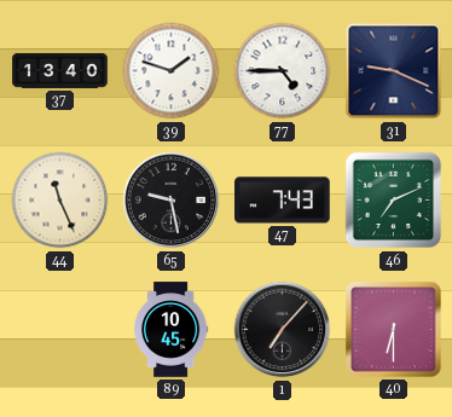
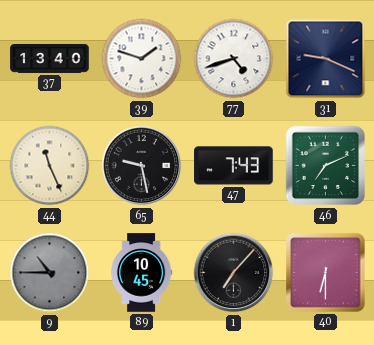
77: 4:45 -> 4:42 (234, 59)
9: none -> 10:45 (50, 273)
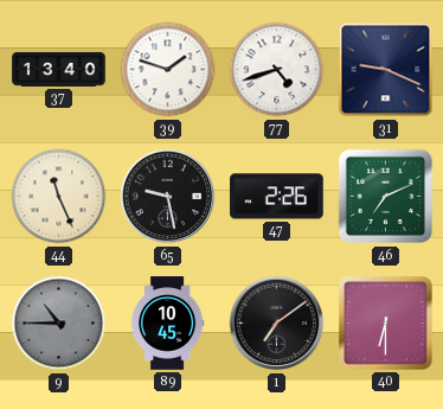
47: 7:43 -> 2:26 (277, 197)
1: 7:07 -> 7:09 (277, 324)
